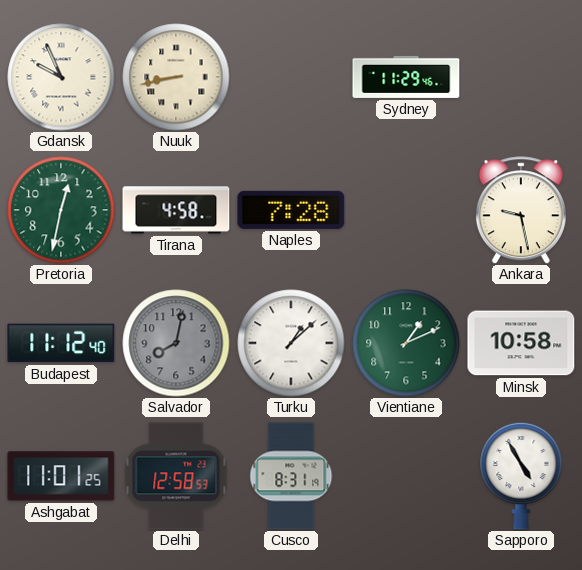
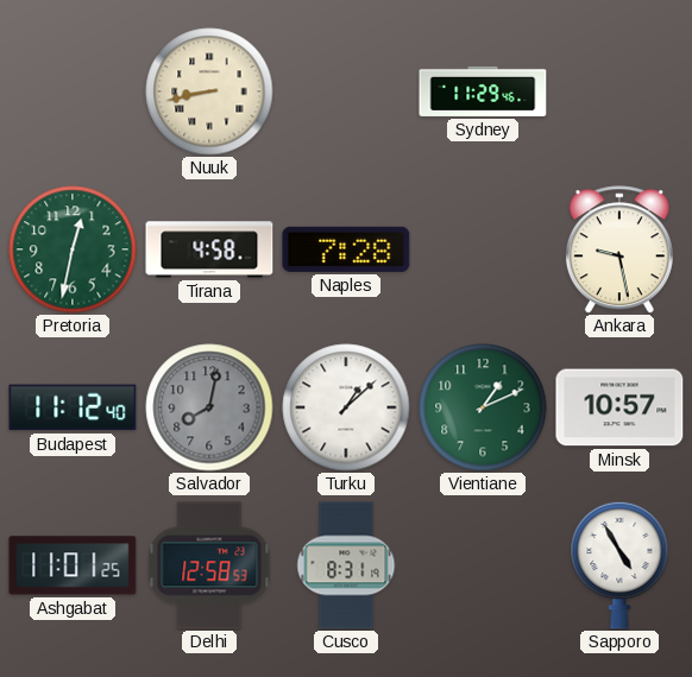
Gdansk: 9:56 -> none (61, 77)
Minsk: 10:58 -> 10:57 (619, 407)
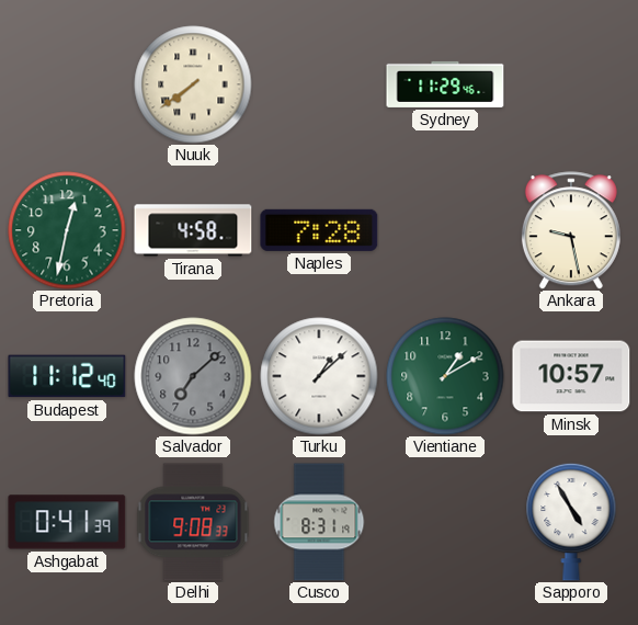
Nuuk: 8:43 -> 7:39 (193, 84)
Salvador: 8:02 -> 7:08 (193, 376)
Vientiane: 1:11 -> 1:10 (445, 376)
Ashgabat: 11:01 -> 0:41 (67, 522)
Delhi: 12:58 -> 9:08 (193, 522)
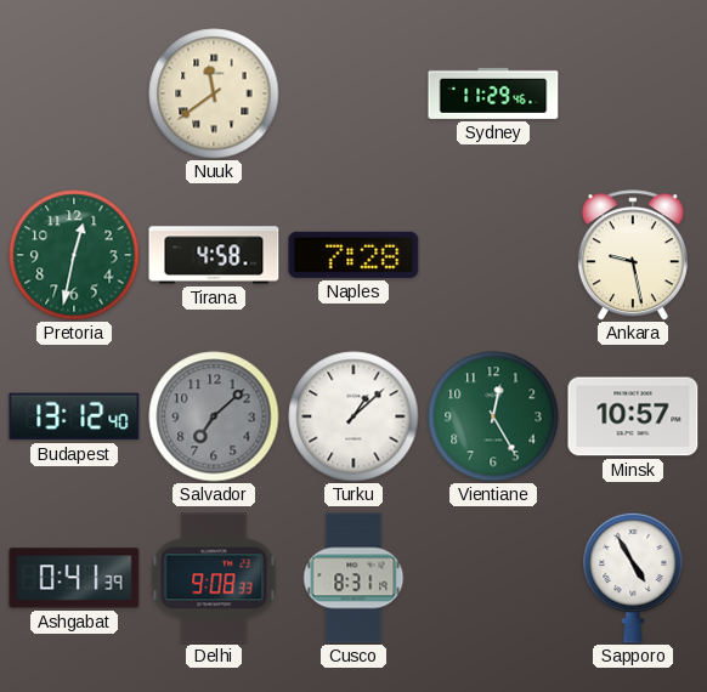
Nuuk: 7:39 -> 11:39 (214, 93)
Budapest: 11:12 -> 13:12 (74, 416)
Vientiane: 1:10 -> 12:25 (493, 416)
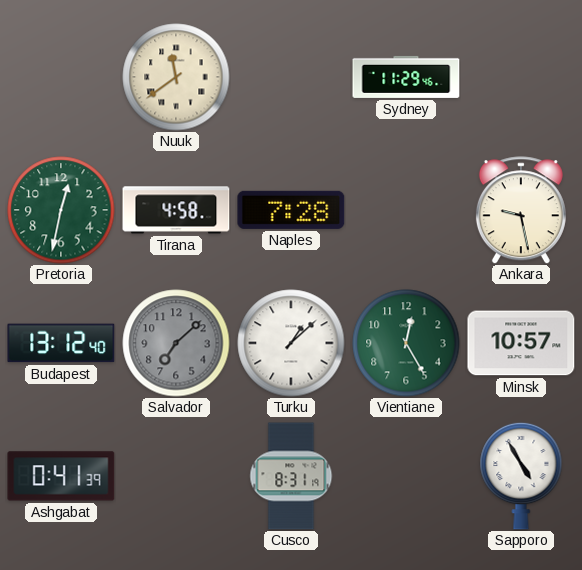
Delhi: 9:08 -> none (214, 578)
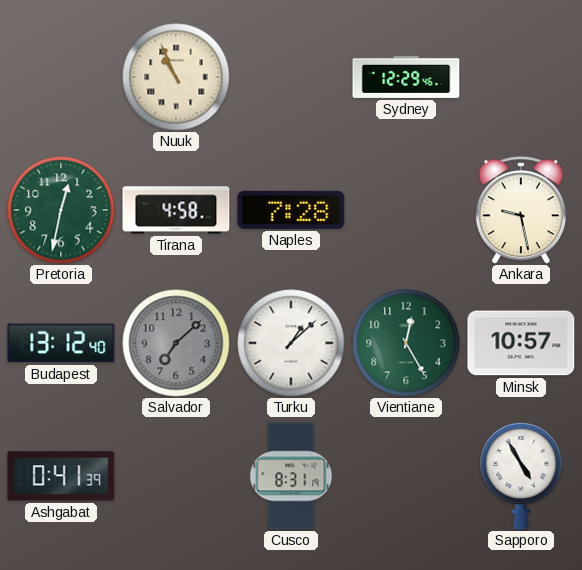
Nuuk: 11:39 -> 10:56 (176, 77)
Sydney: 11:29 -> 12:29 (406, 77)
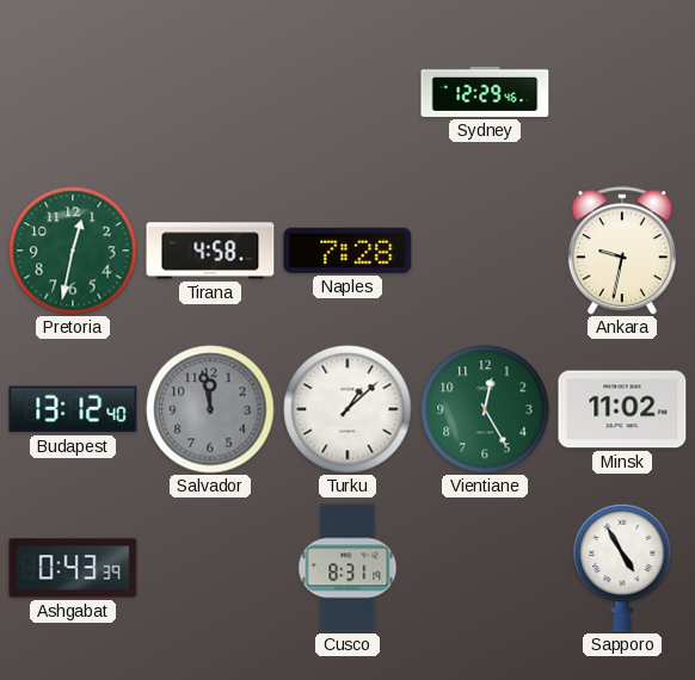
Nuuk: 10:56 -> none (176, 77)
Ankara: 9:28 -> 9:32 (622, 251)
Salvador: 7:08 -> 11:58 (210, 409)
Minsk: 10:57 -> 11:02 (622, 409)
Ashgabat: 0:41 -> 0:43 (73, 568)
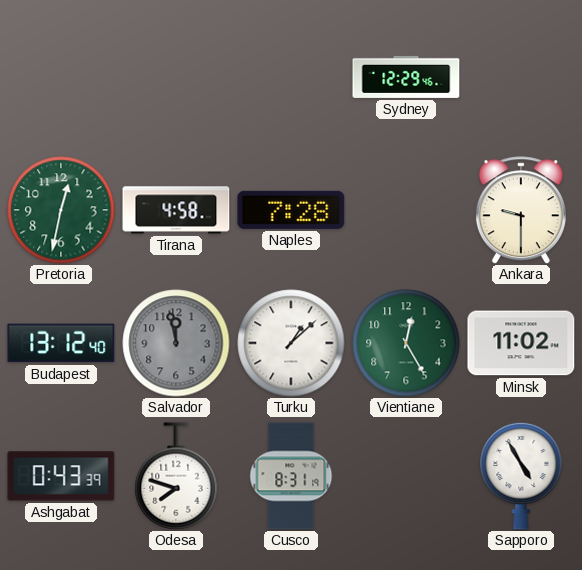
Ankara: 9:32 -> 9:30 (521, 210)
Odesa: none -> 7:48 (176, 476)
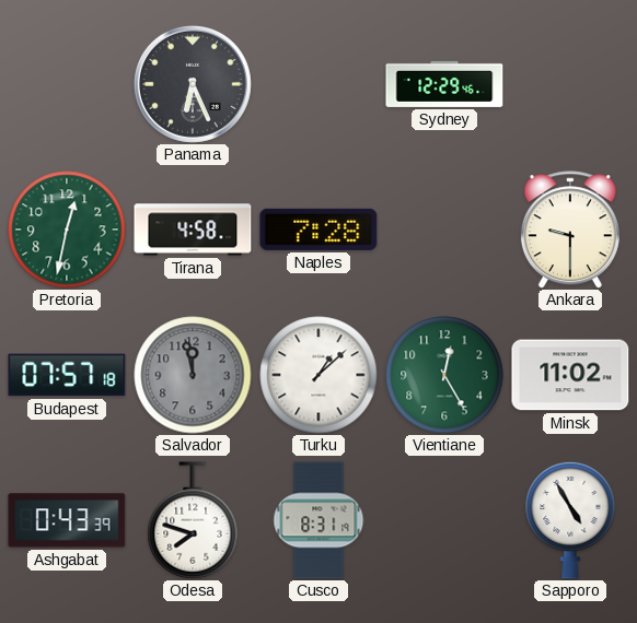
Panama: none -> 6:26 (193, 84)
Budapest: 13:12 -> 07:57 (67, 375)
